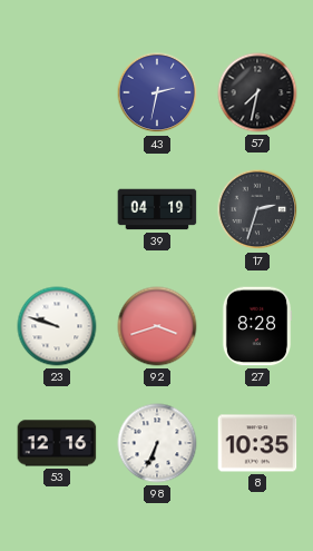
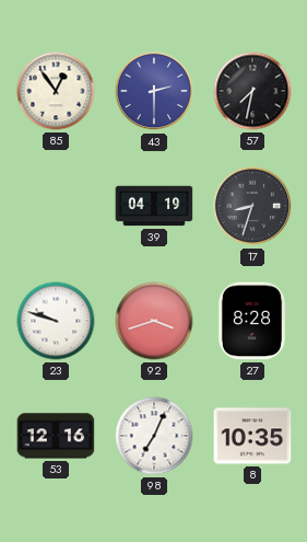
85: none -> 12:54 (56, 91)
43: 2:32 -> 2:30 (154, 91)
17: 2:33 -> 8:33 (252, 206)
98: 6:34 -> 7:04 (154, 436)
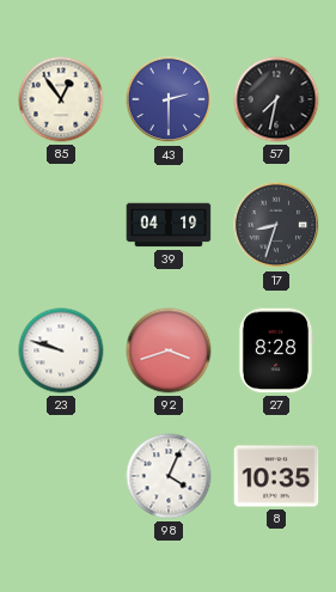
53: 12:16 -> none (56, 436)
98: 7:04 -> 4:04 (169, 476)
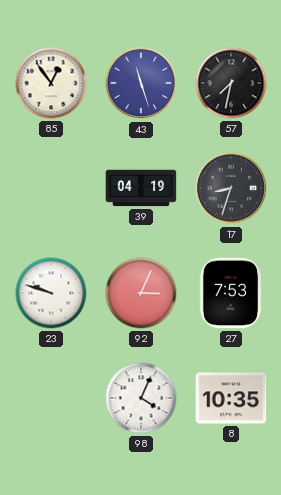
43: 2:30 -> 11:27 (141, 83)
92: 3:42 -> 3:04 (141, 293)
27: 8:28 -> 7:53 (231, 293)
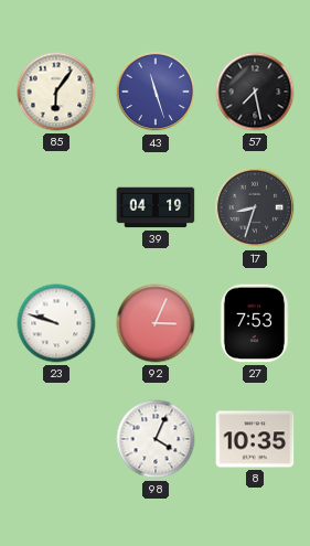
85: 12:54 -> 6:06 (56, 92)
57: 7:32 -> 7:28 (255, 92)
